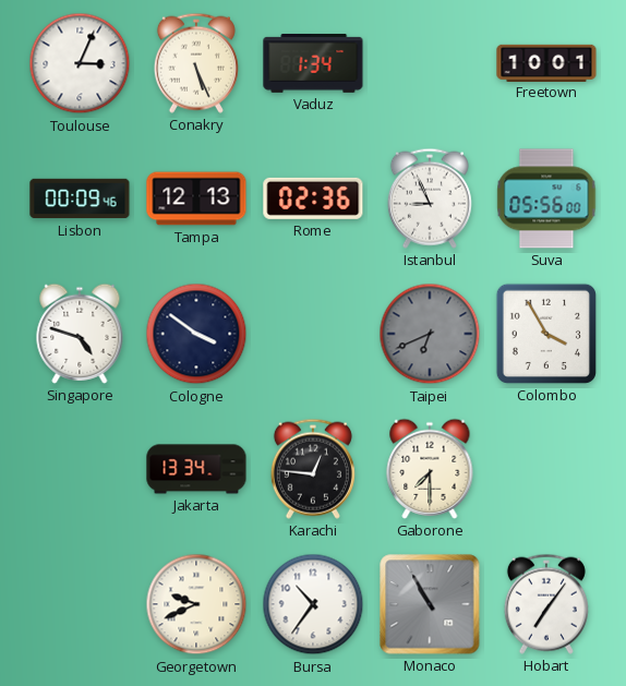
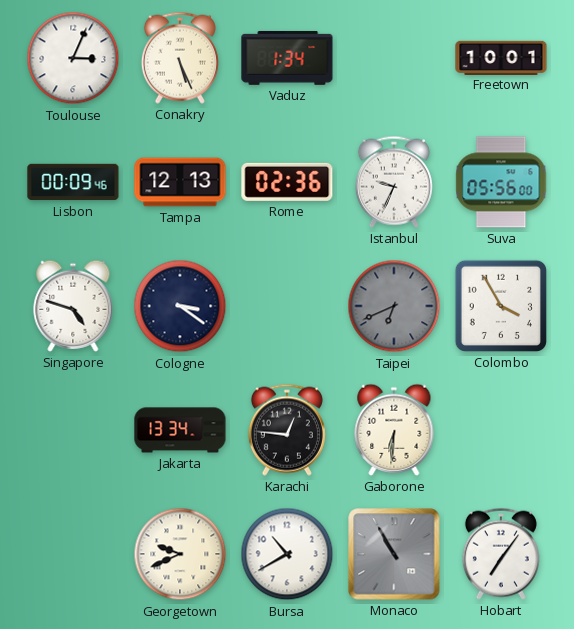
Istanbul: 8:56 -> 9:34 (394, 182)
Cologne: 3:51 -> 3:21 (180, 306)
Gaborone: 7:30 -> 6:31 (394, 430)
Bursa: 10:36 -> 10:40 (287, 554)
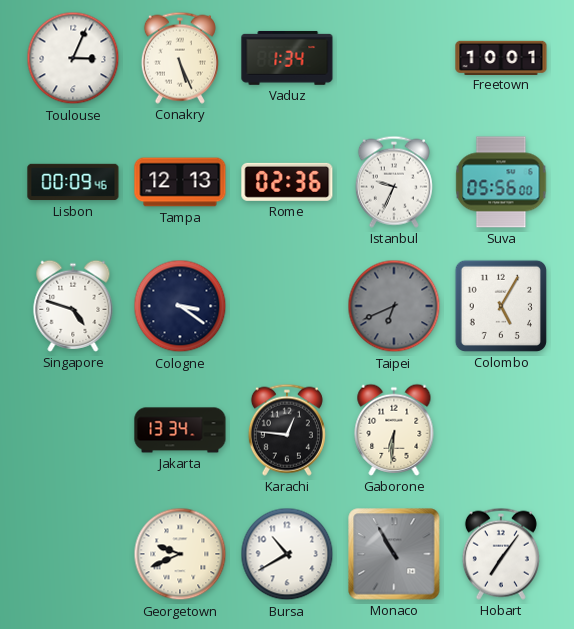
Colombo: 3:55 -> 5:05 (501, 306)
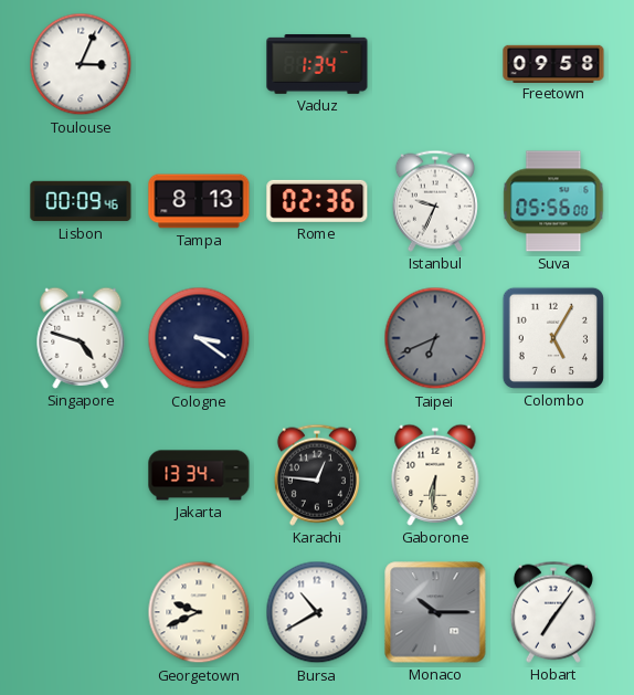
Conakry: 5:26 -> none (180, 58)
Freetown: 10:01 -> 09:58 (553, 63)
Tampa: 12:13 -> 8:13 (199, 201)
Monaco: 10:55 -> 10:15 (435, 612)
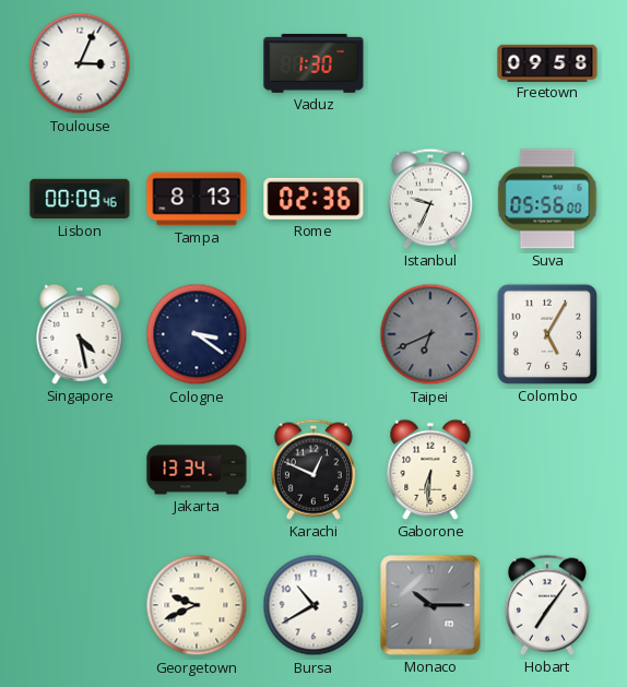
Vaduz: 1:34 -> 1:30 (313, 63)
Singapore: 4:48 -> 4:28 (80, 334)
Karachi: 12:46 -> 12:49 (313, 470)
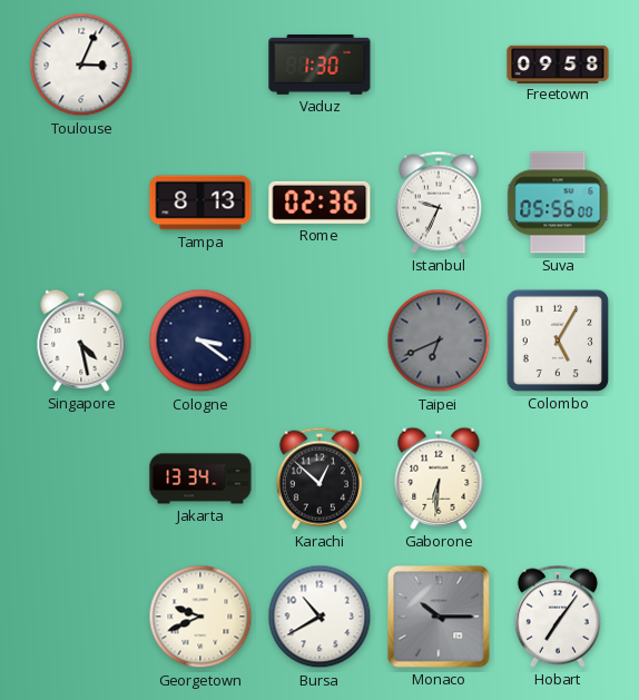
Lisbon: 00:09 -> none (80, 199)
Karachi: 12:49 -> 12:52 (319, 479)
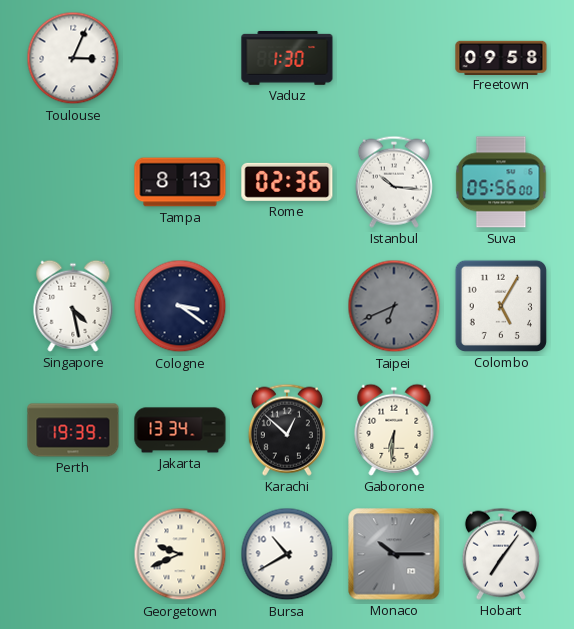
Istanbul: 9:34 -> 10:16 (394, 182)
Perth: none -> 19:39 (73, 430)
